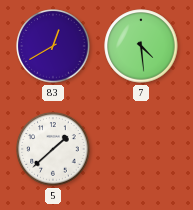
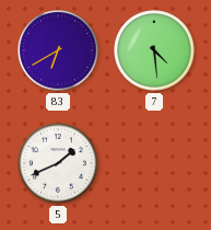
83: 12:40 -> 6:40 (58, 50)
5: 1:38 -> 1:41 (58, 163)
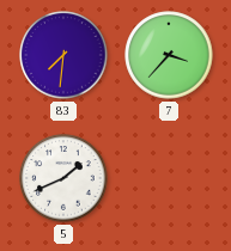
83: 6:40 -> 7:31 (63, 55)
7: 4:29 -> 3:37 (169, 55)
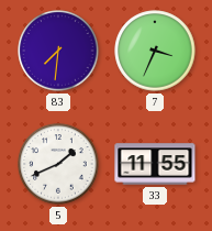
7: 3:37 -> 3:34 (155, 51)
33: none -> 11:55 (155, 164)
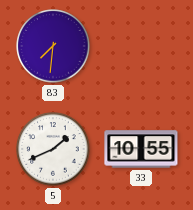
7: 3:34 -> none (155, 51)
33: 11:55 -> 10:55 (141, 149)
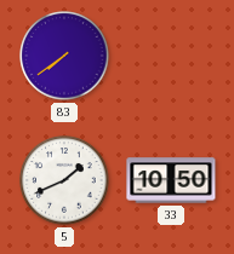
83: 7:31 -> 7:39 (64, 56)
33: 10:55 -> 10:50 (171, 180)
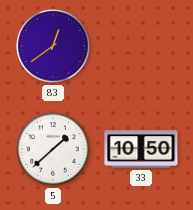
83: 7:39 -> 12:39 (53, 46)
5: 1:41 -> 1:38 (53, 149)
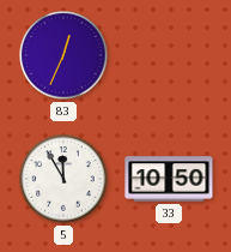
83: 12:39 -> 12:34 (63, 55)
5: 1:38 -> 11:55 (63, 179)
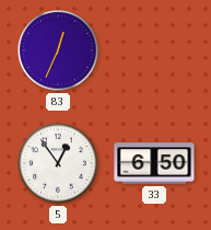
5: 11:55 -> 12:54 (58, 163)
33: 10:50 -> 6:50 (154, 163)
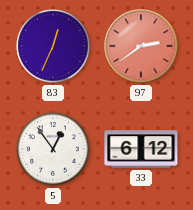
97: none -> 2:39 (141, 46)
33: 6:50 -> 6:12 (141, 149)
